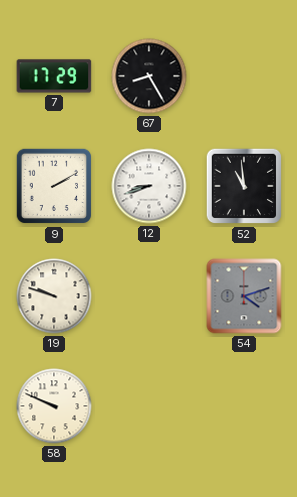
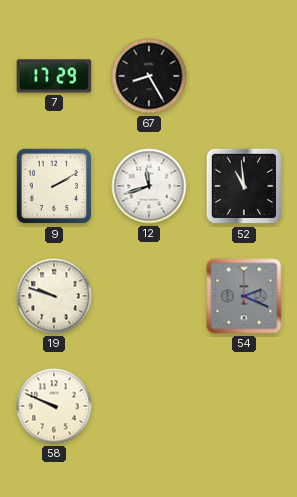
12: 8:42 -> 11:42 (149, 186)
54: 4:12 -> 2:19 (244, 296)
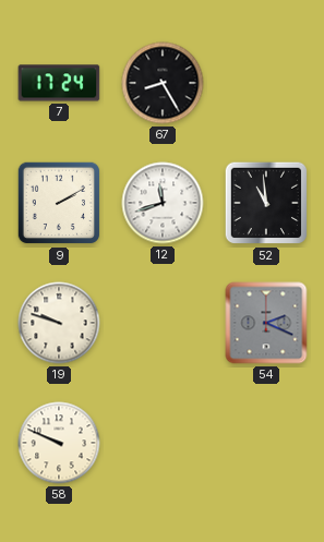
7: 17:29 -> 17:24 (59, 83)
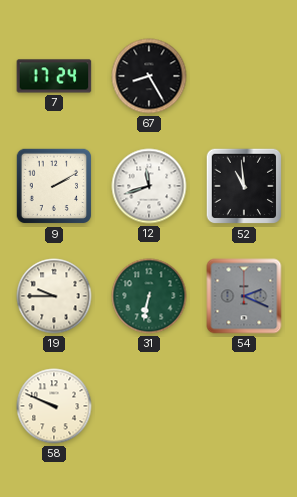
19: 9:48 -> 9:45 (54, 296)
31: none -> 6:32 (149, 296)
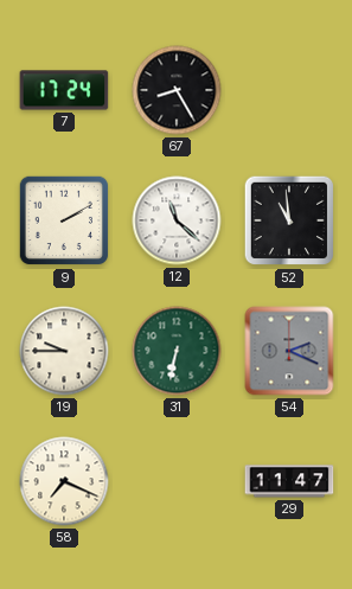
12: 11:42 -> 11:22 (177, 220)
58: 9:49 -> 7:19 (64, 481)
29: none -> 11:47 (289, 481)
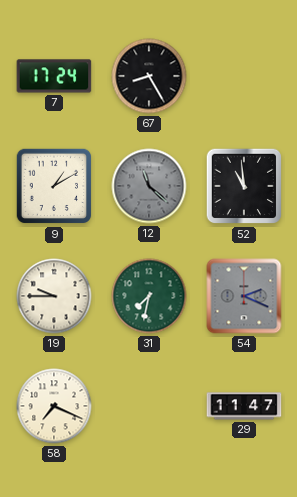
9: 2:10 -> 1:10 (54, 186)
12 dial: white -> grey (149, 186)
31: 6:32 -> 7:32 (149, 296)
